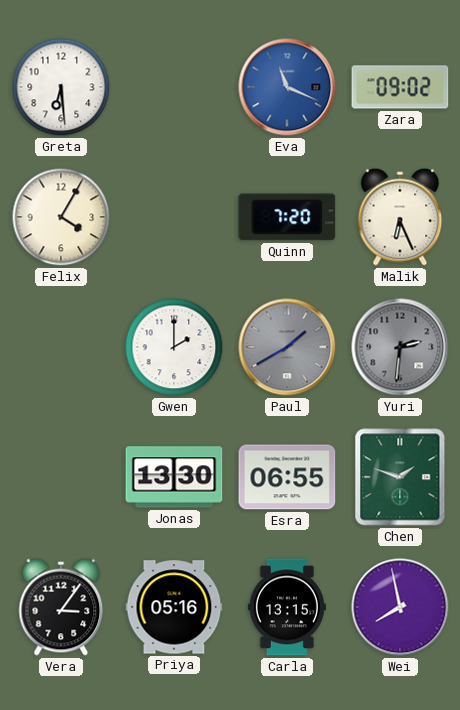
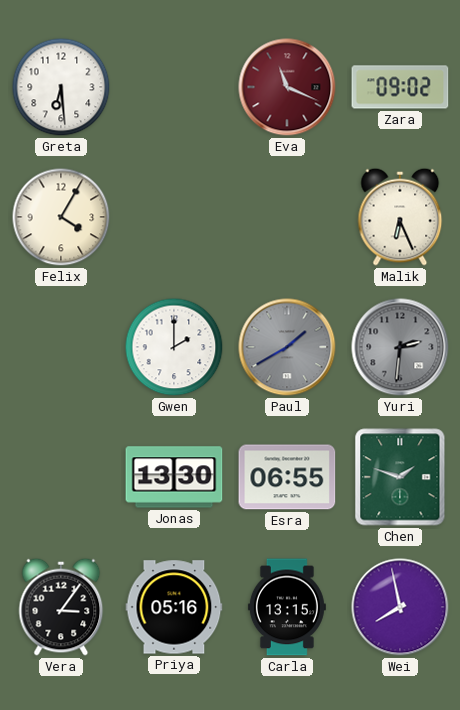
Eva dial: blue -> burgundy (287, 87)
Quinn: 7:20 -> none (287, 217)
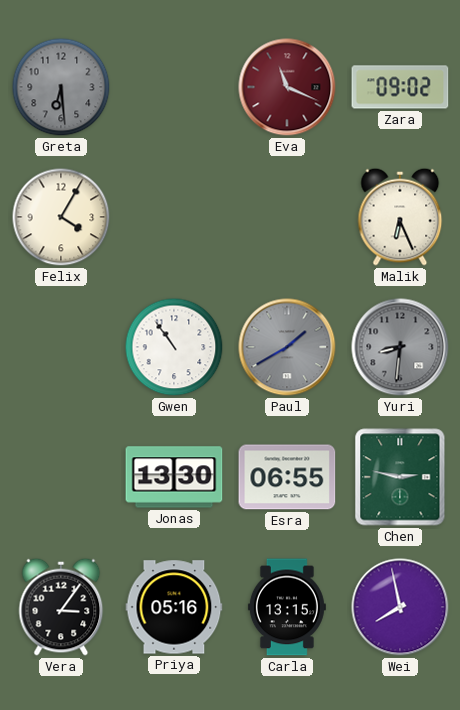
Greta dial: white -> grey (61, 87)
Gwen: 2:00 -> 10:54 (174, 347)
Yuri: 2:31 -> 8:31 (400, 347)
Chen: 1:48 -> 2:47 (400, 477)
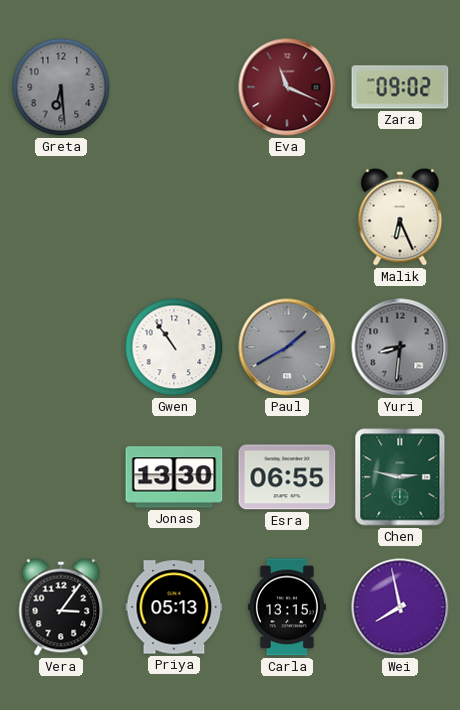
Felix: 4:05 -> none (61, 217)
Priya: 05:16 -> 05:13 (174, 607)
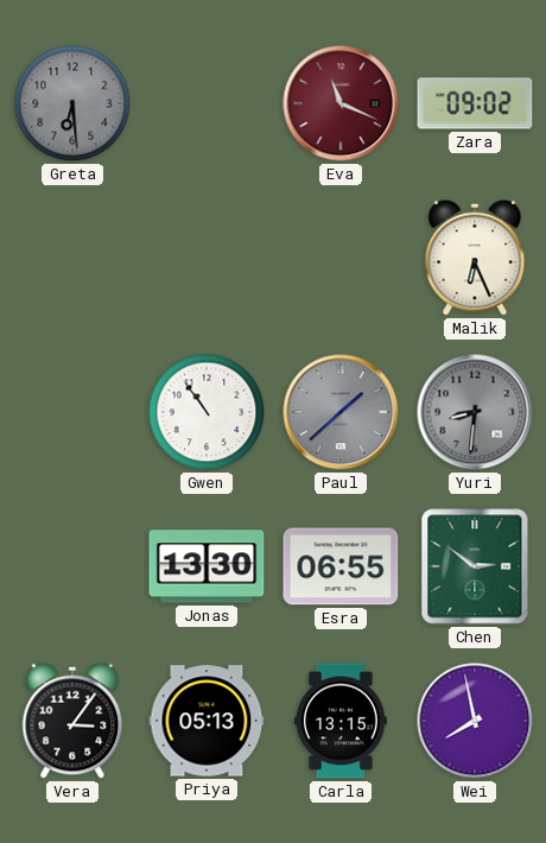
Paul: 1:40 -> 1:38 (341, 412)
Chen: 2:47 -> 2:51 (475, 566)
